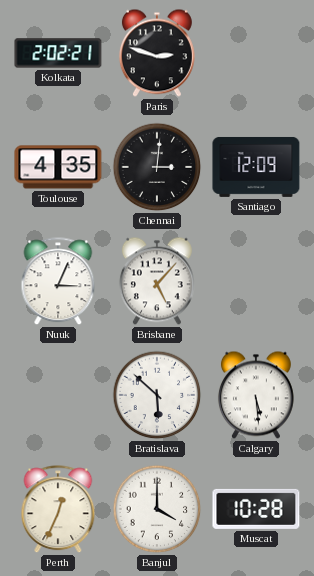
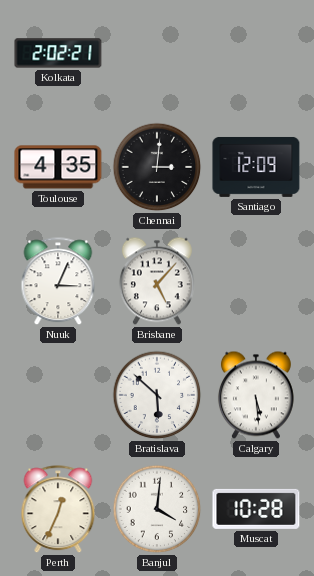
Paris: 2:48 -> none (157, 53)
Banjul: 4:00 -> 4:01 (157, 509)
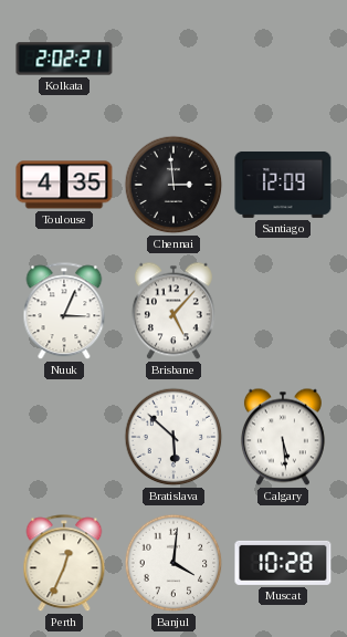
Chennai: 3:01 -> 2:59 (173, 185)
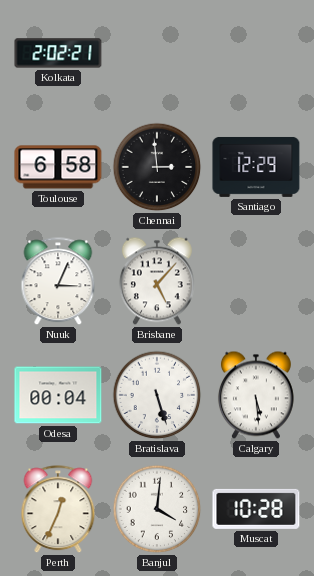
Toulouse: 4:35 -> 6:58 (58, 167)
Santiago: 12:09 -> 12:29 (256, 167)
Odesa: none -> 00:04 (58, 395)
Bratislava: 5:52 -> 5:27 (157, 395)
